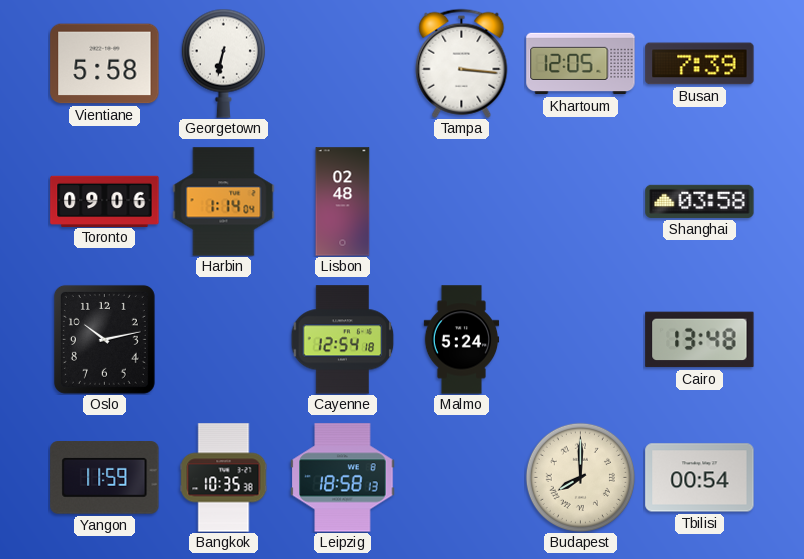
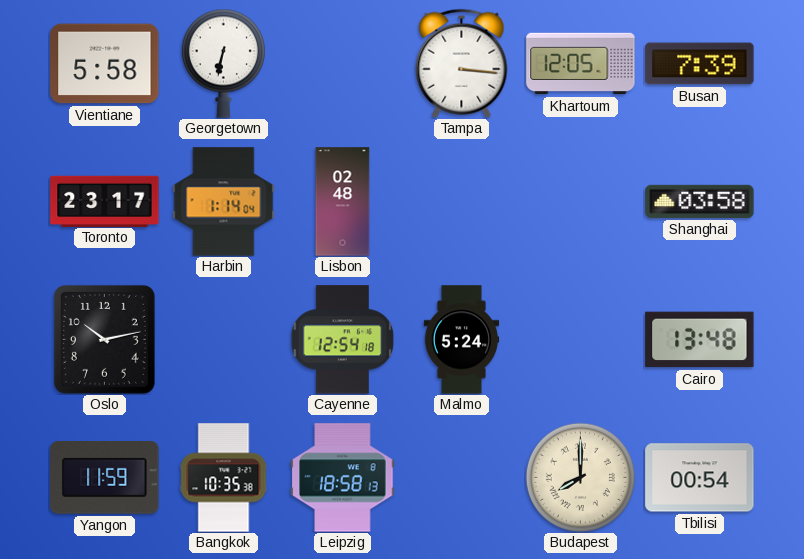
Toronto: 09:06 -> 23:17 (105, 201)
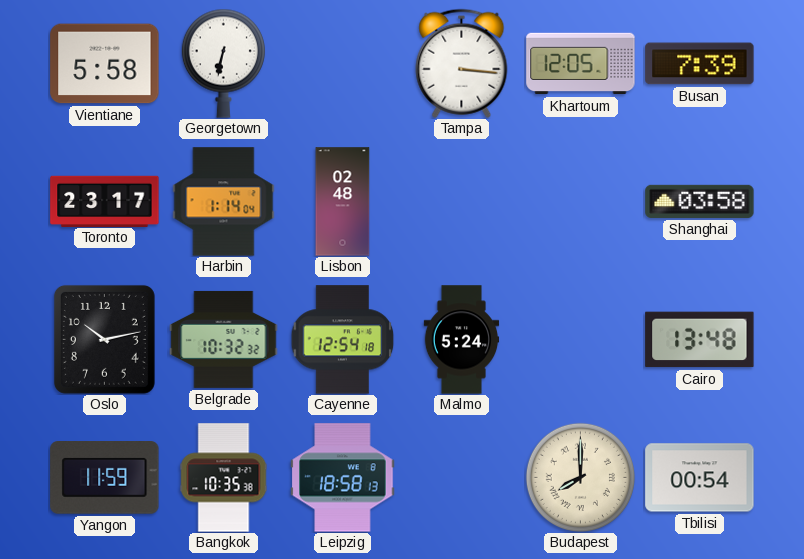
Belgrade: none -> 10:32 (224, 339)
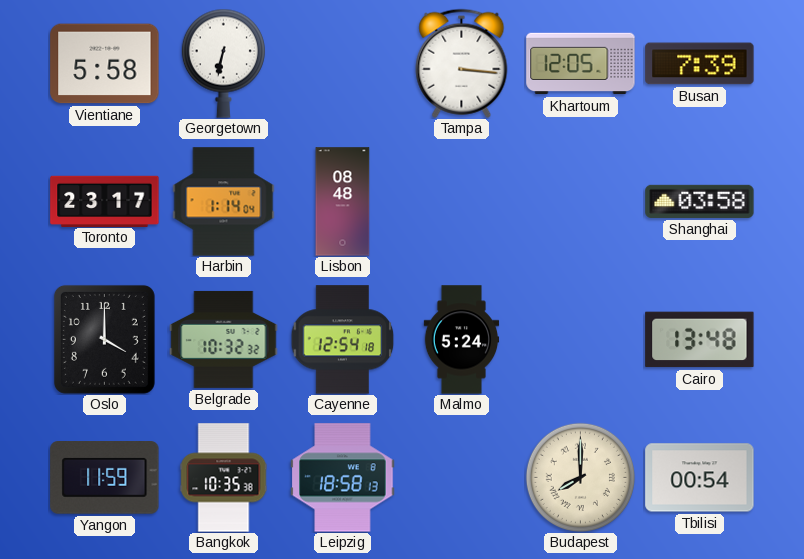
Lisbon: 02:48 -> 08:48 (343, 202)
Oslo: 10:13 -> 4:00 (104, 339)
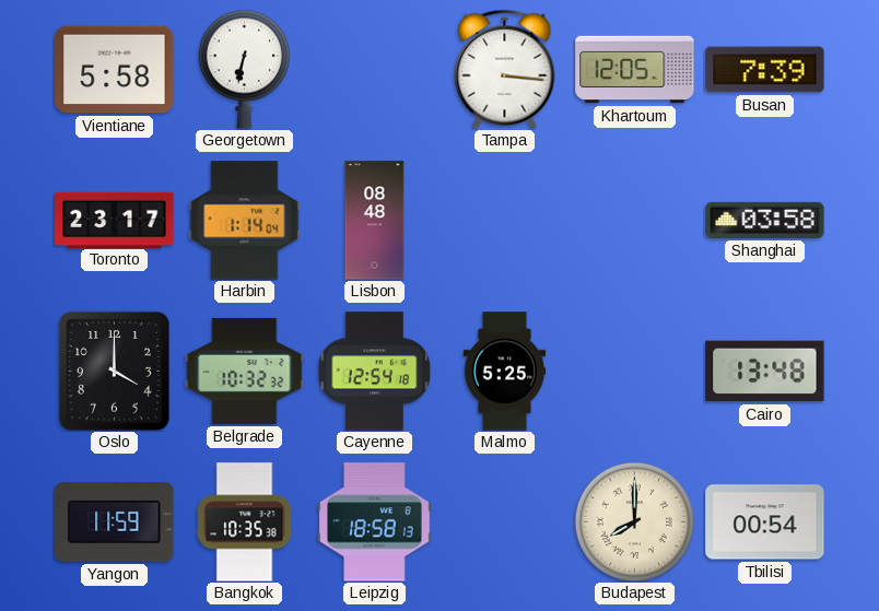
Malmo: 5:24 -> 5:25 (505, 372)
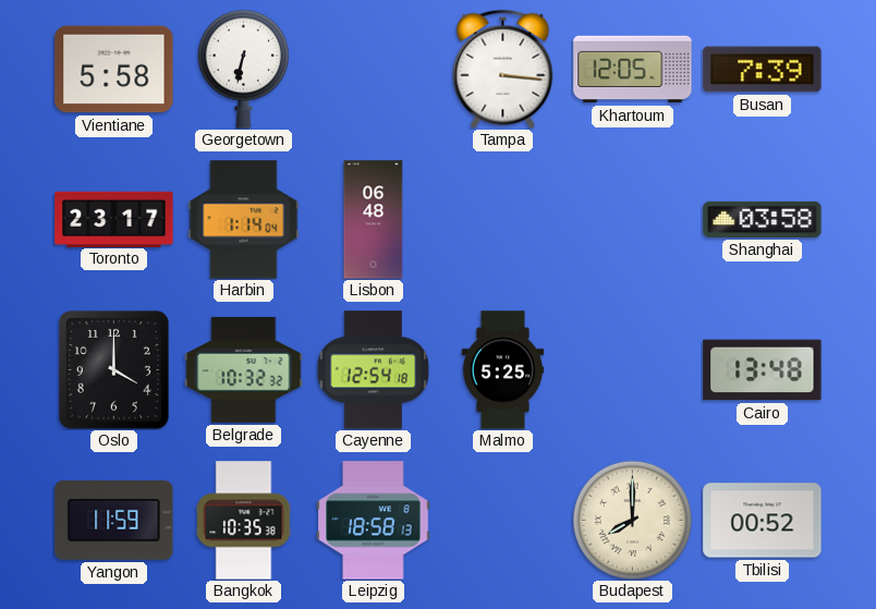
Lisbon: 08:48 -> 06:48 (374, 220)
Tbilisi: 00:54 -> 00:52 (763, 521)
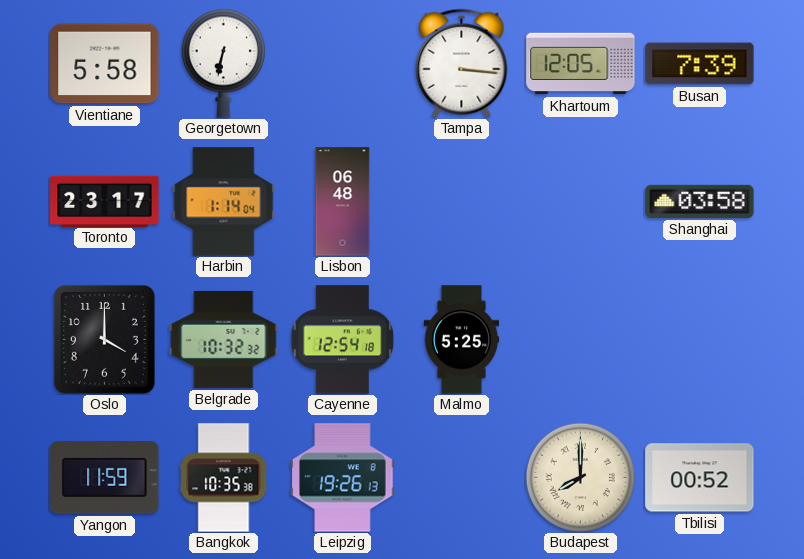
Cairo: 13:48 -> none (763, 370)
Leipzig: 18:58 -> 19:26 (343, 478)
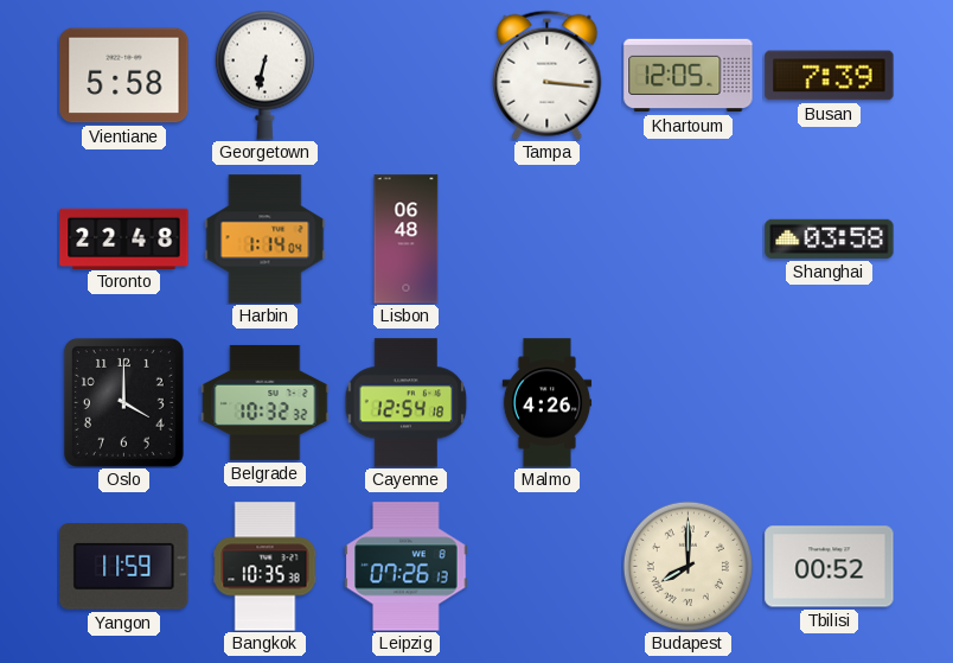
Toronto: 23:17 -> 22:48 (124, 238)
Malmo: 5:25 -> 4:26 (548, 403)
Leipzig: 19:26 -> 07:26 (407, 567)
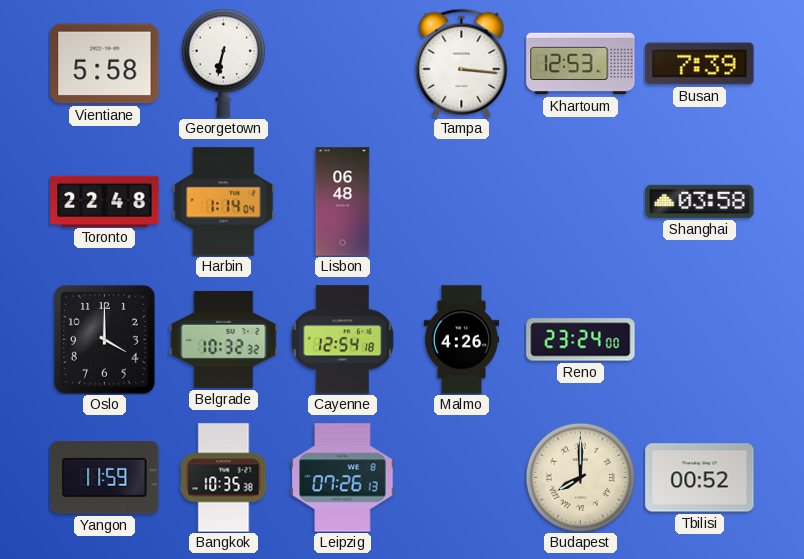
Khartoum: 12:05 -> 12:53 (581, 64)
Reno: none -> 23:24 (581, 340)
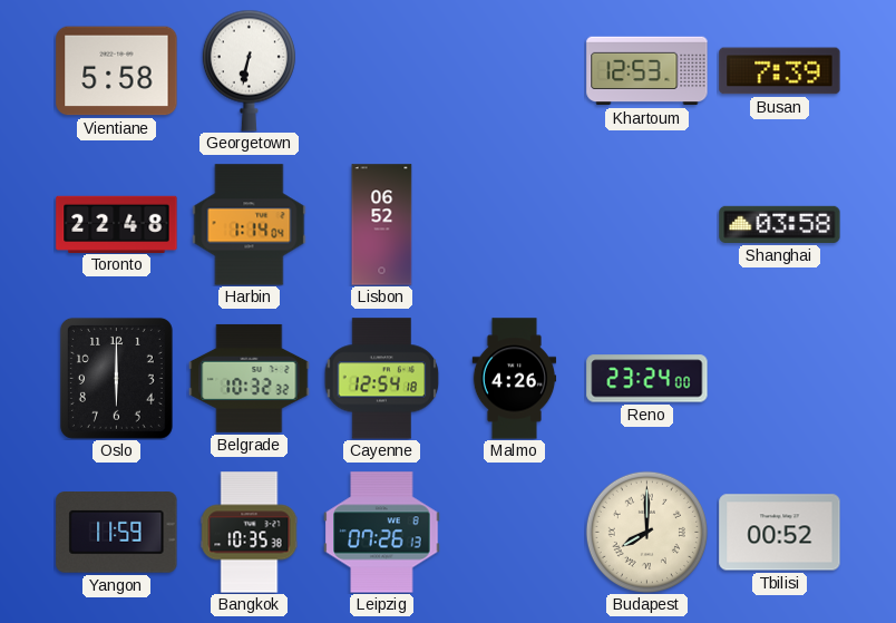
Tampa: 3:16 -> none (462, 63)
Lisbon: 06:48 -> 06:52 (382, 225)
Oslo: 4:00 -> 6:00 (116, 378)
